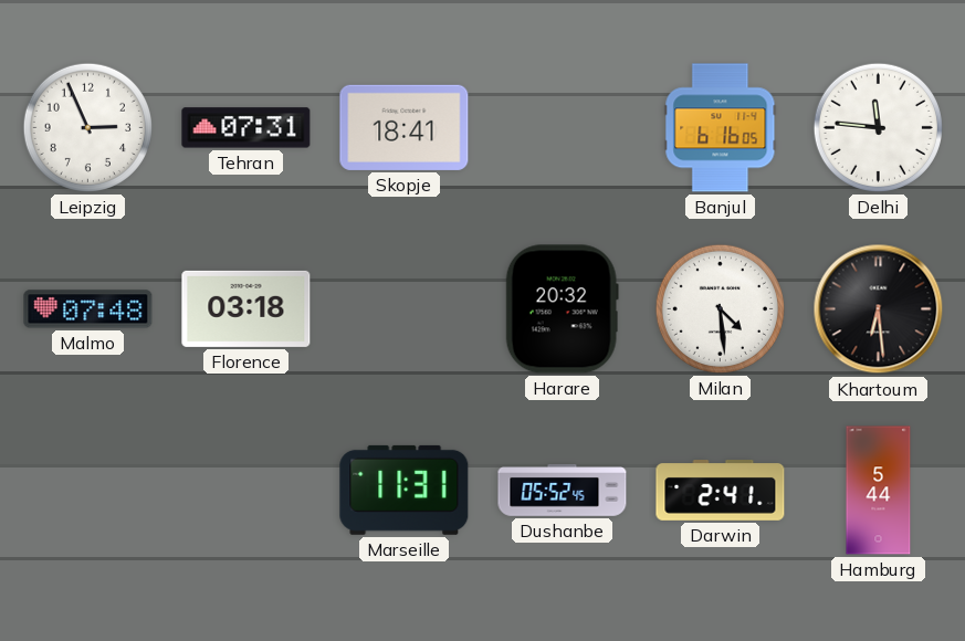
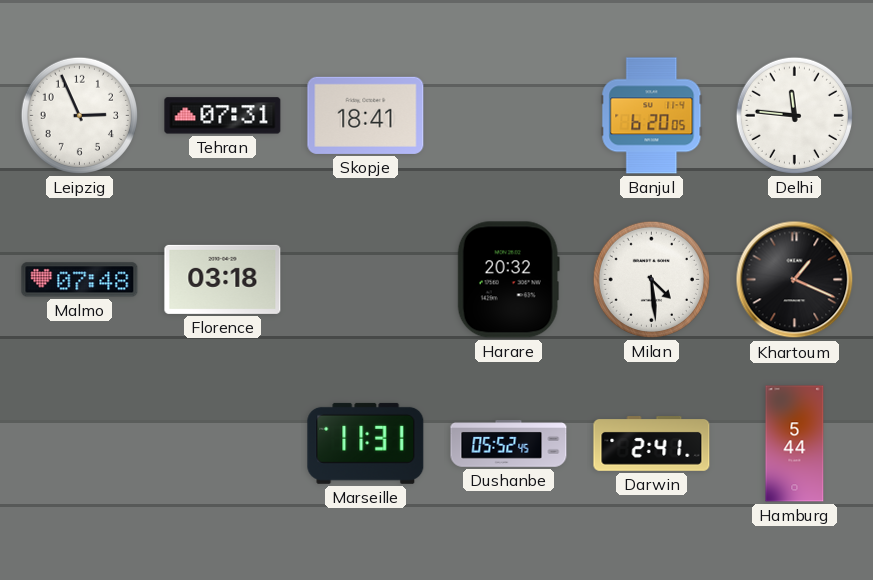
Banjul: 6:16 -> 6:20 (652, 116)
Khartoum: 6:29 -> 1:19 (795, 280)
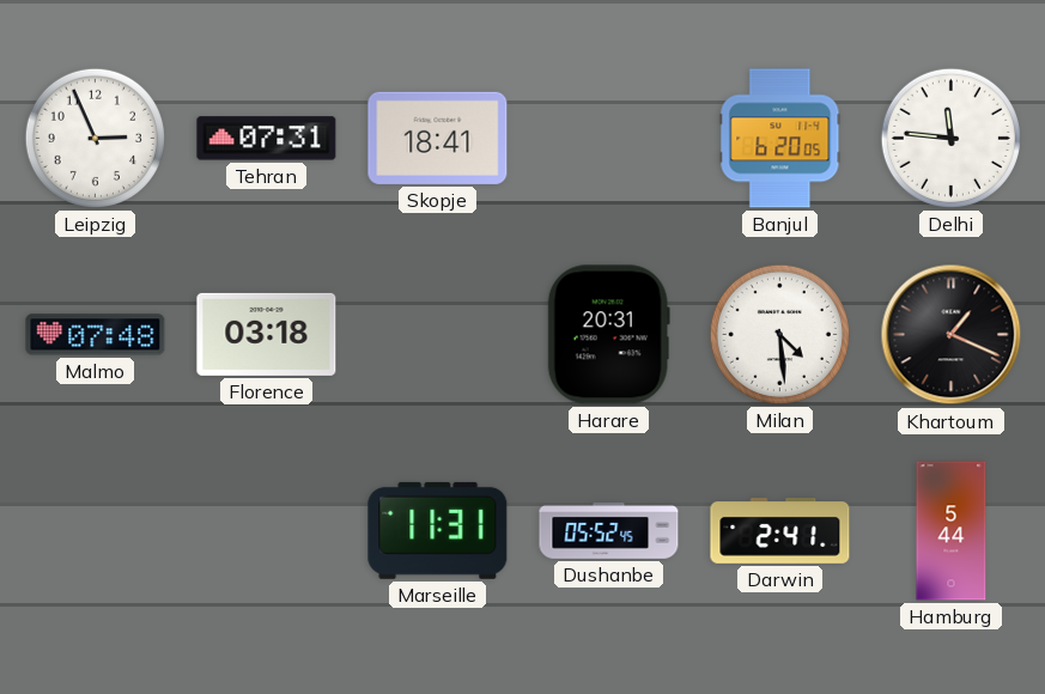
Harare: 20:32 -> 20:31 (608, 335)
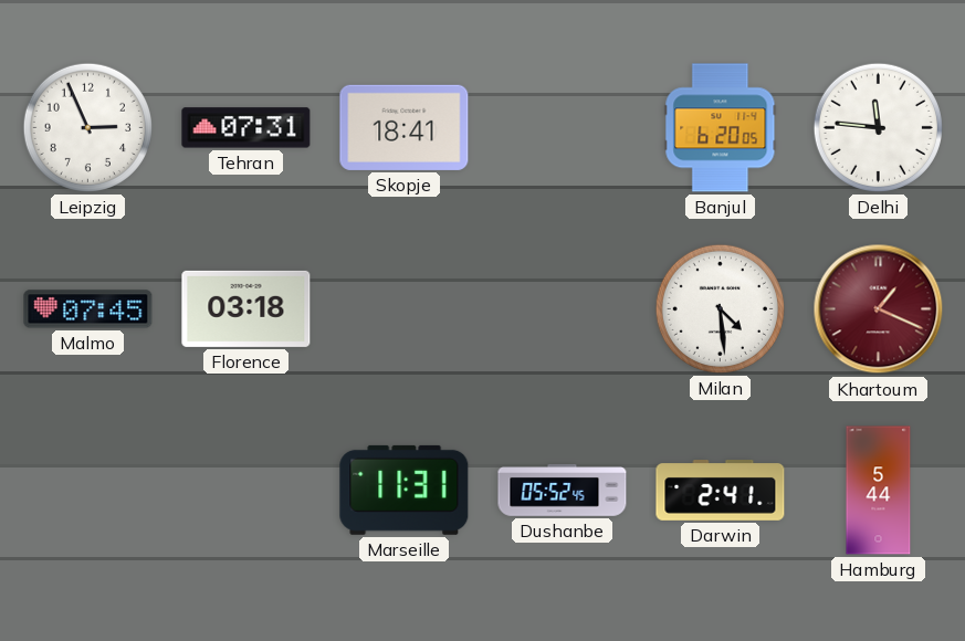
Malmo: 07:48 -> 07:45 (88, 309)
Harare: 20:31 -> none (608, 335)
Khartoum dial: black -> burgundy (879, 309)
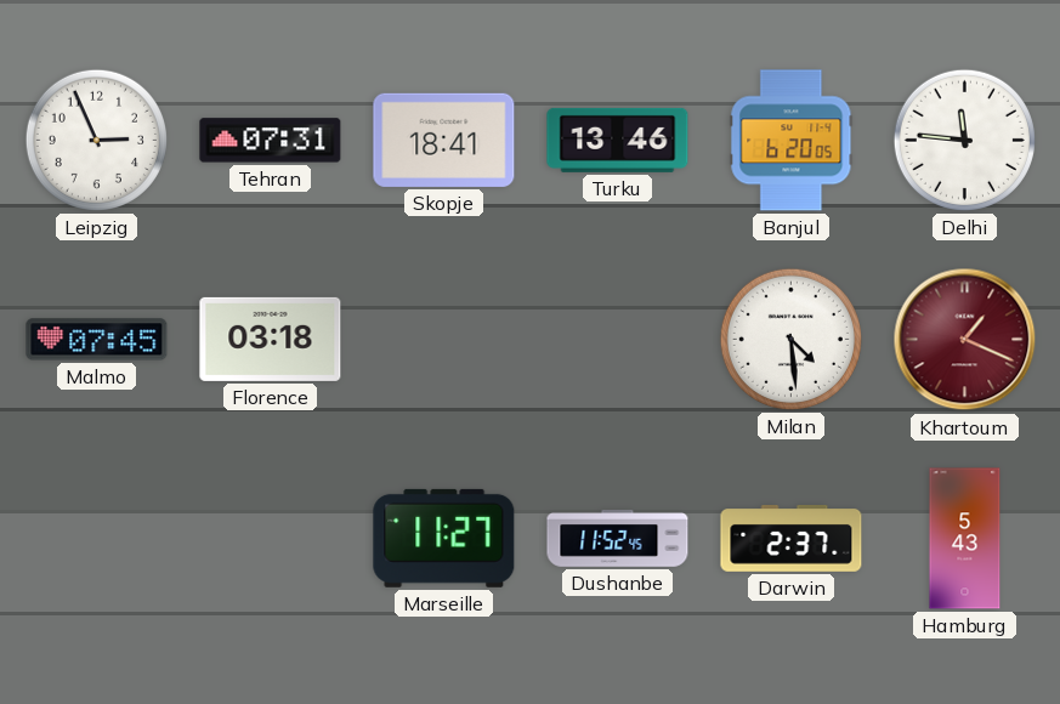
Turku: none -> 13:46 (618, 140)
Marseille: 11:31 -> 11:27 (444, 538)
Dushanbe: 05:52 -> 11:52 (618, 539)
Darwin: 2:41 -> 2:37 (792, 539)
Hamburg: 5:44 -> 5:43 (965, 539)
